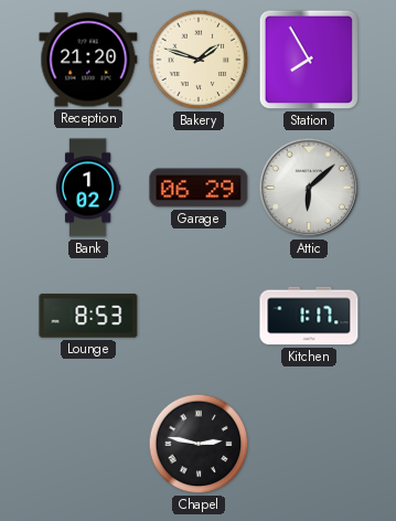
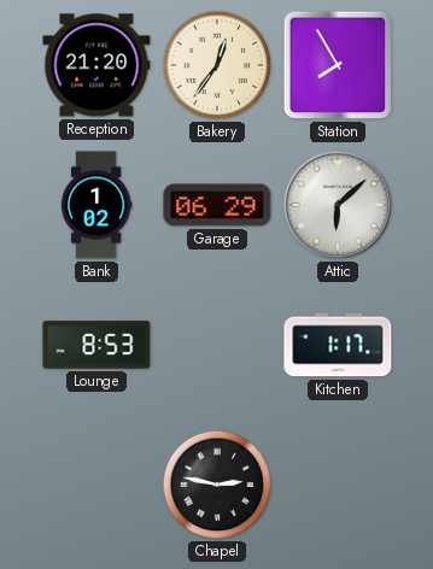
Bakery: 1:48 -> 12:36 (217, 65)
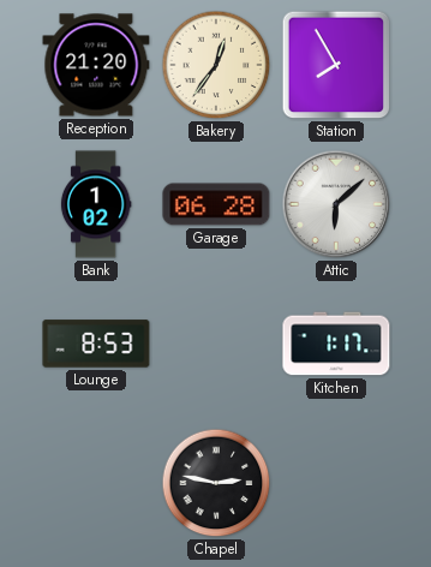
Garage: 06:29 -> 06:28 (216, 204)
